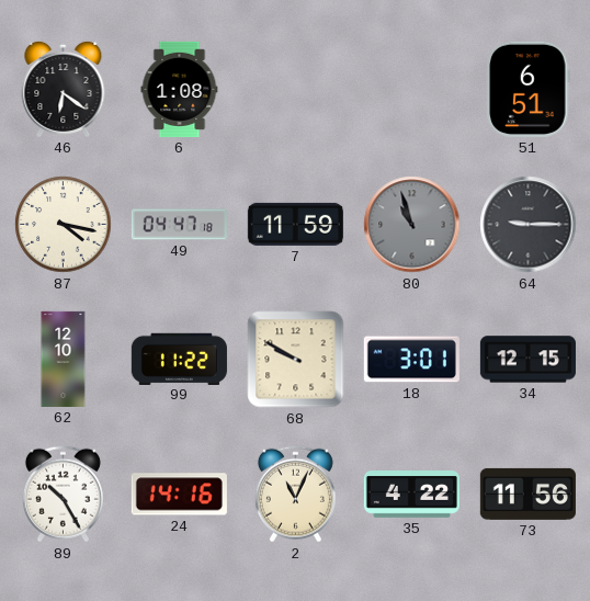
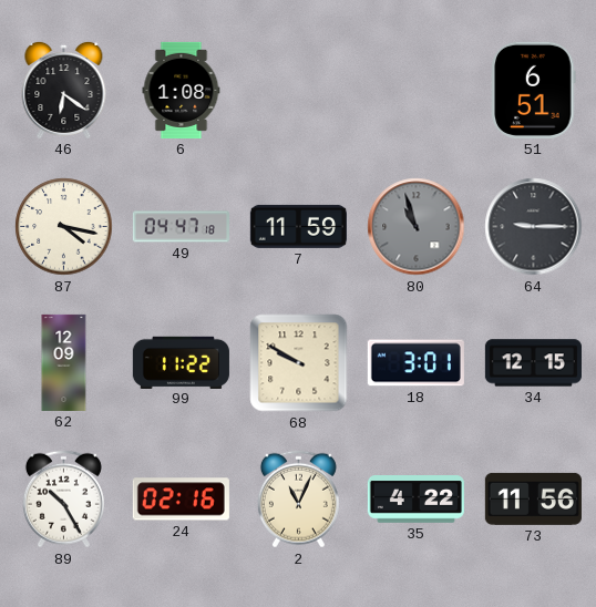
62: 12:10 -> 12:09 (64, 362)
24: 14:16 -> 02:16 (181, 500)
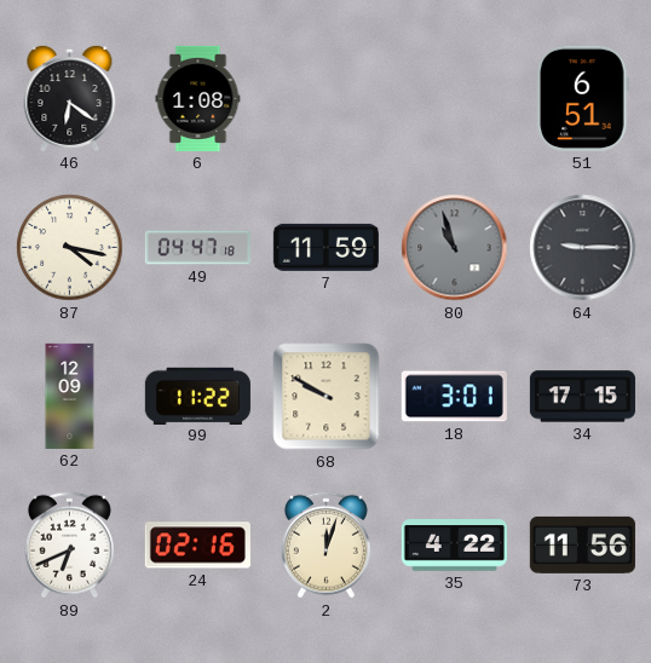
34: 12:15 -> 17:15 (582, 397)
89: 10:25 -> 6:41 (69, 546)
2: 11:04 -> 12:03 (325, 546)
